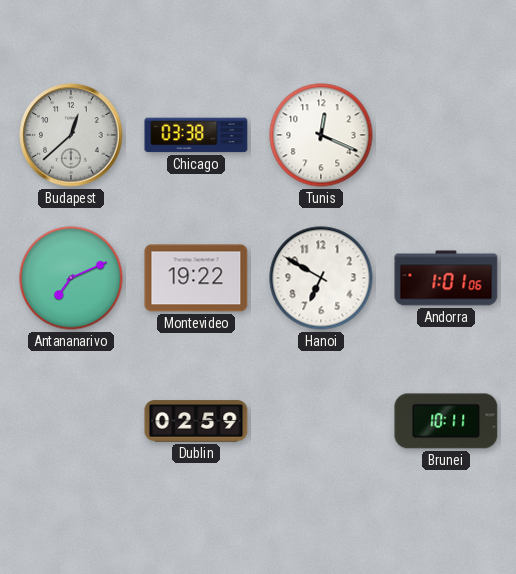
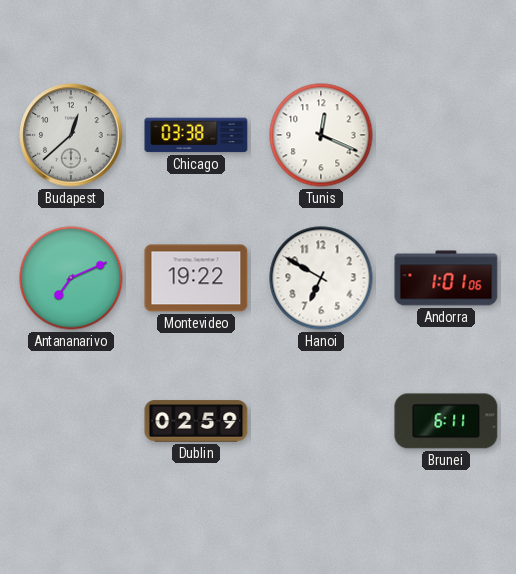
Brunei: 10:11 -> 6:11 (446, 421)
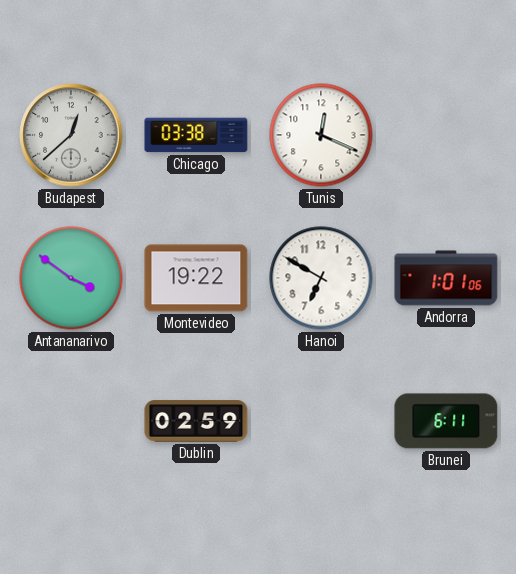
Antananarivo: 7:11 -> 3:51 (71, 278)
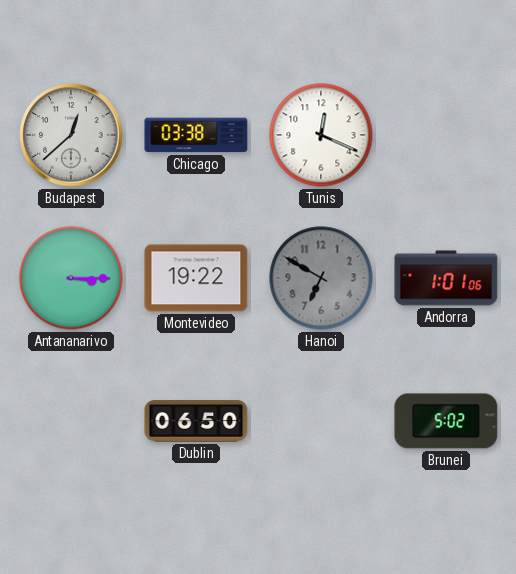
Antananarivo: 3:51 -> 3:15 (71, 278)
Hanoi dial: white -> grey (321, 278)
Dublin: 02:59 -> 06:50 (196, 421)
Brunei: 6:11 -> 5:02 (446, 421)
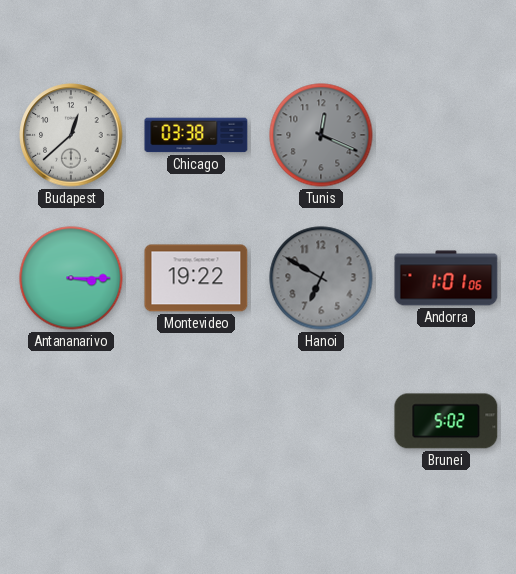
Tunis dial: white -> grey (321, 135)
Dublin: 06:50 -> none (196, 421)
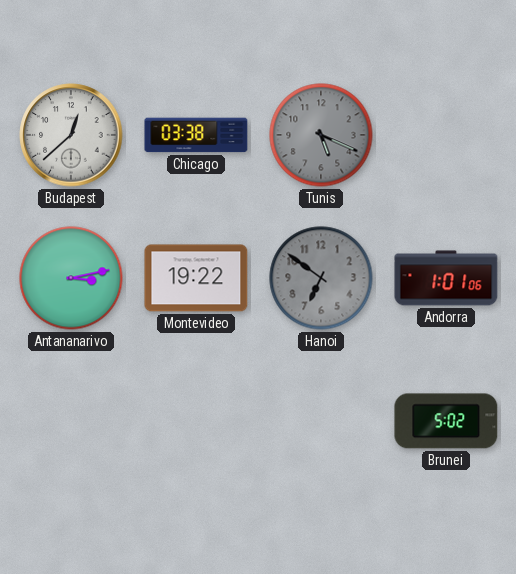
Tunis: 12:19 -> 5:19 (321, 135)
Antananarivo: 3:15 -> 3:13 (71, 278)
Hanoi: 6:50 -> 6:51 (321, 278)
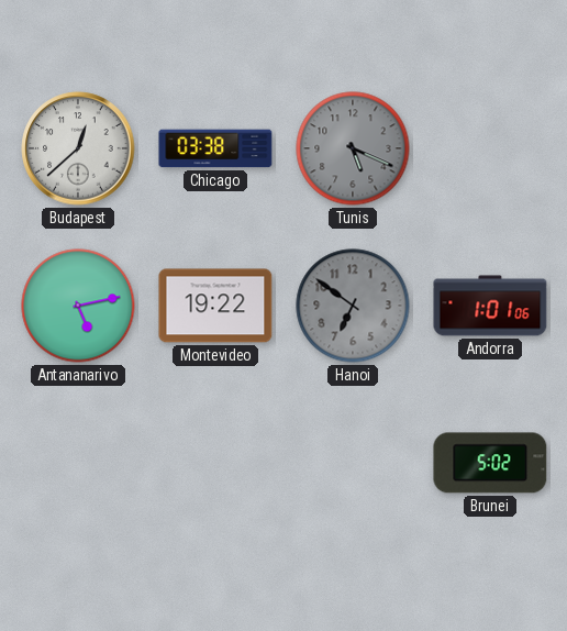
Antananarivo: 3:13 -> 5:13 (78, 306)
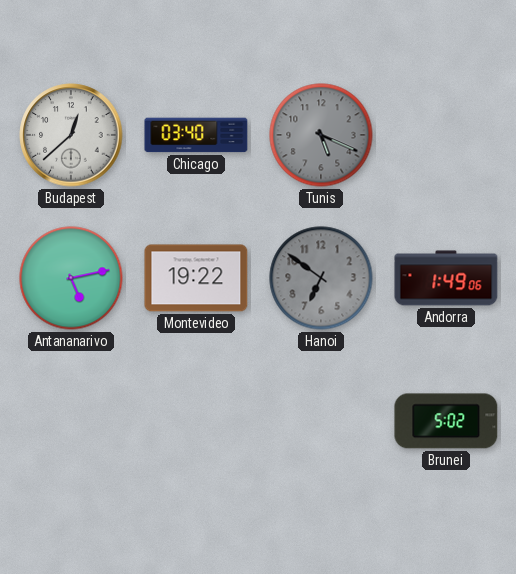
Chicago: 03:38 -> 03:40 (196, 135)
Andorra: 1:01 -> 1:49 (446, 278)
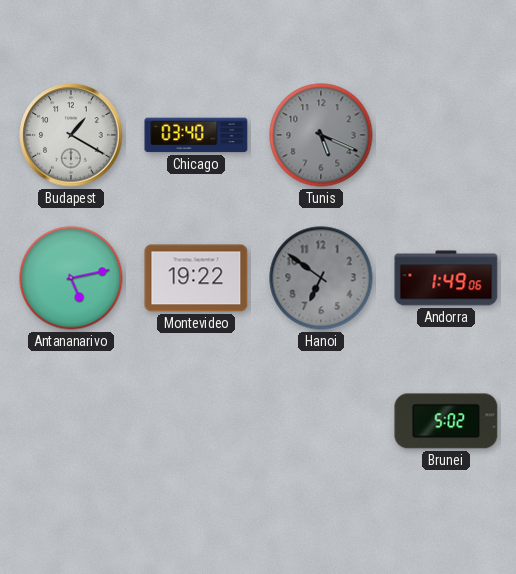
Budapest: 12:38 -> 1:20 (71, 135)
